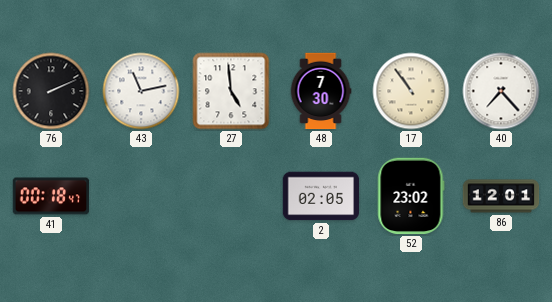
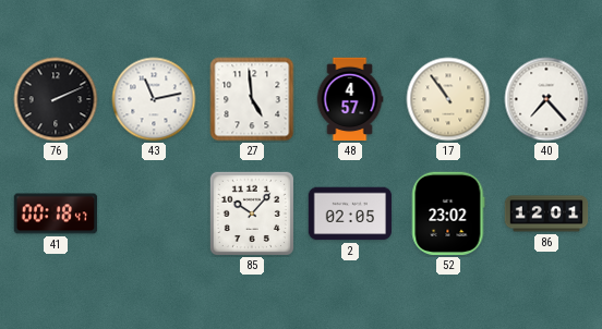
48: 7:30 -> 4:57 (350, 99)
85: none -> 10:07 (252, 214)
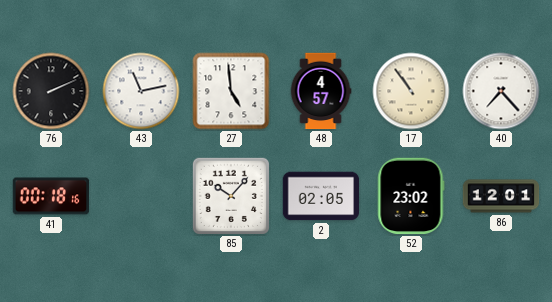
41: 00:18:47 -> 00:18:16 (51, 196)
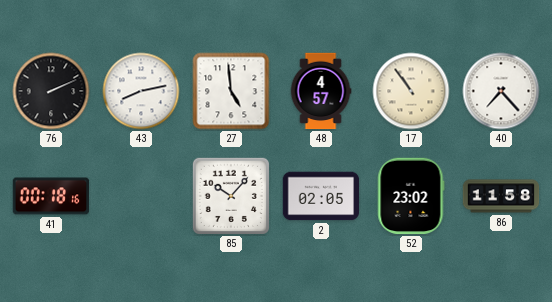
43: 11:13 -> 8:13 (141, 91)
86: 12:01 -> 11:58 (501, 196)
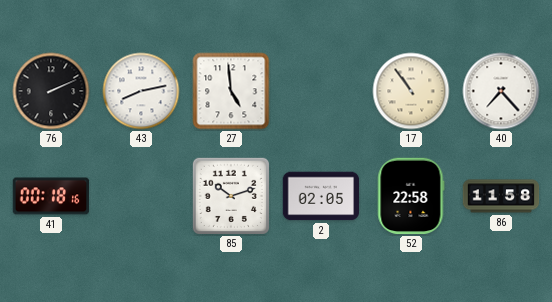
48: 4:57 -> none (321, 91)
85: 10:07 -> 10:12 (231, 196)
52: 23:02 -> 22:58 (411, 196)
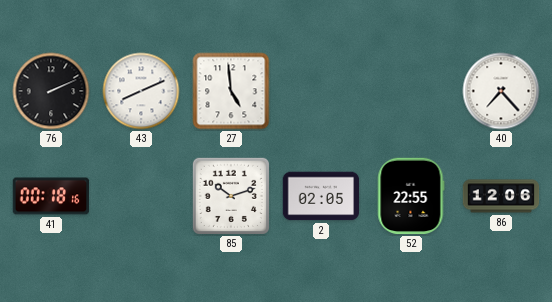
43: 8:13 -> 8:11 (141, 91)
17: 10:54 -> none (411, 91)
52: 22:58 -> 22:55 (411, 196)
86: 11:58 -> 12:06 (501, 196)
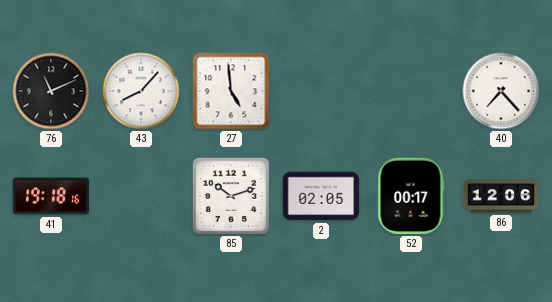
76: 2:11 -> 11:11 (51, 91)
43: 8:11 -> 8:07 (141, 91)
41: 00:18 -> 19:18 (51, 196)
52: 22:55 -> 00:17 (411, 196)
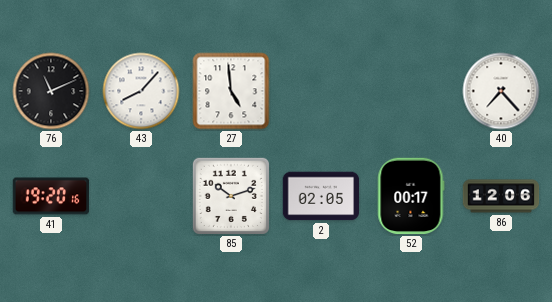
41: 19:18 -> 19:20 (51, 196)
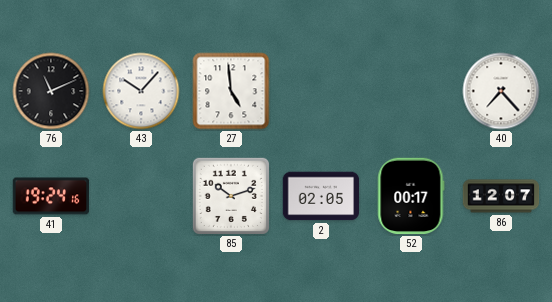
43: 8:07 -> 10:07 (141, 91)
41: 19:20 -> 19:24 (51, 196)
86: 12:06 -> 12:07 (501, 196)
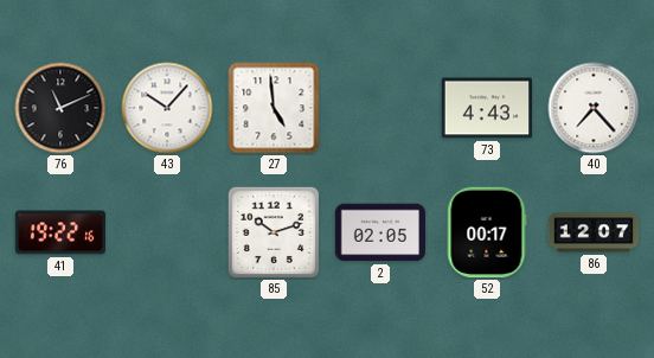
73: none -> 4:43 (487, 108)
41: 19:24 -> 19:22 (60, 232)
